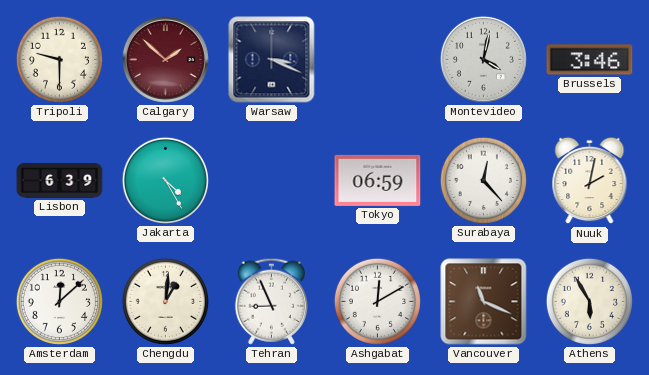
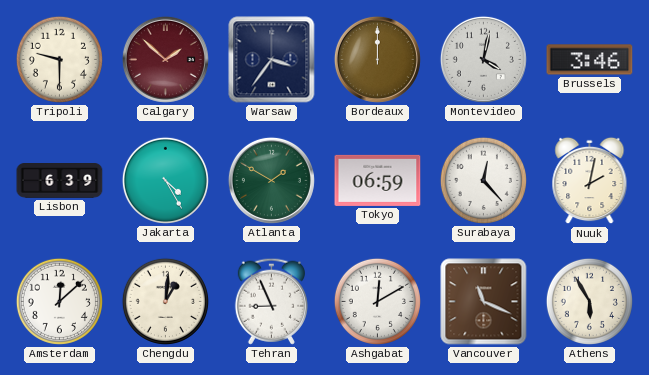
Warsaw: 3:19 -> 3:36 (272, 60)
Bordeaux: none -> 12:00 (377, 59)
Atlanta: none -> 1:50 (271, 180)
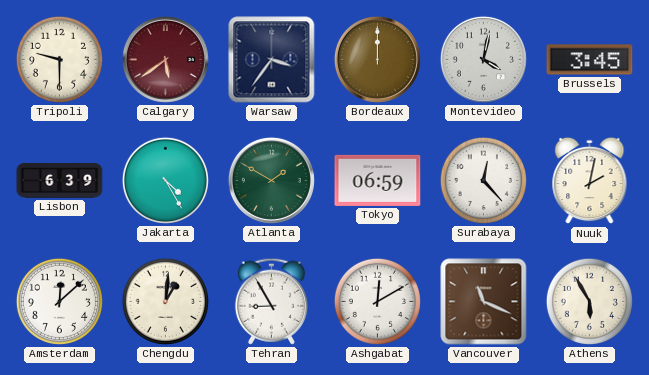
Calgary: 1:52 -> 5:39 (165, 59)
Brussels: 3:46 -> 3:45 (590, 60)
Tehran: 8:56 -> 8:55 (271, 301)
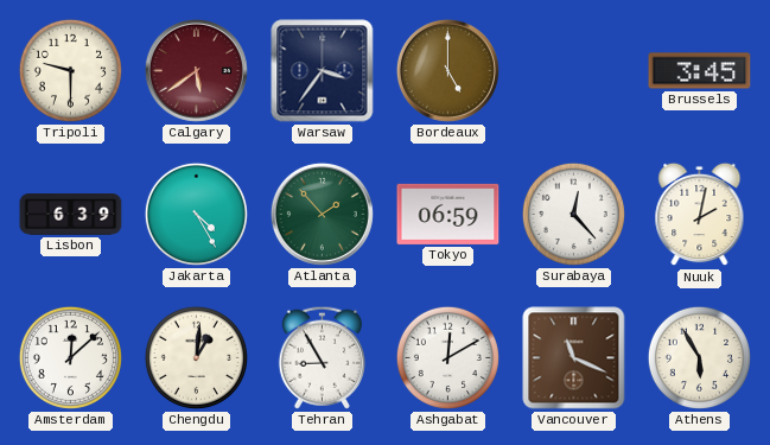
Bordeaux: 12:00 -> 5:00 (447, 70)
Montevideo: 4:02 -> none (483, 59)
Atlanta: 1:50 -> 1:53 (322, 214)
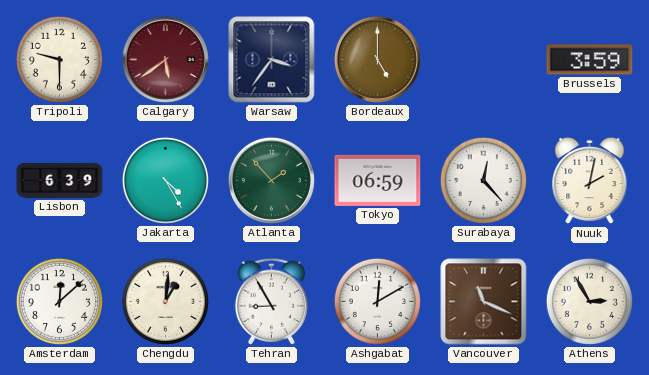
Brussels: 3:45 -> 3:59 (590, 60)
Athens: 5:55 -> 2:55 (589, 301)
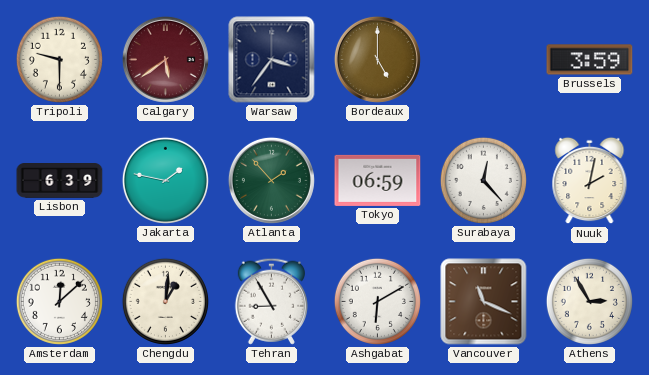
Jakarta: 4:25 -> 1:47 (165, 180)
Ashgabat: 12:10 -> 6:10 (377, 301)
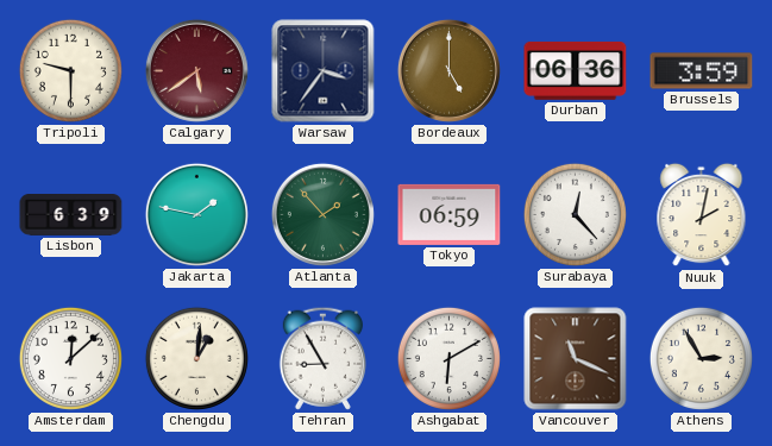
Durban: none -> 06:36 (576, 71)
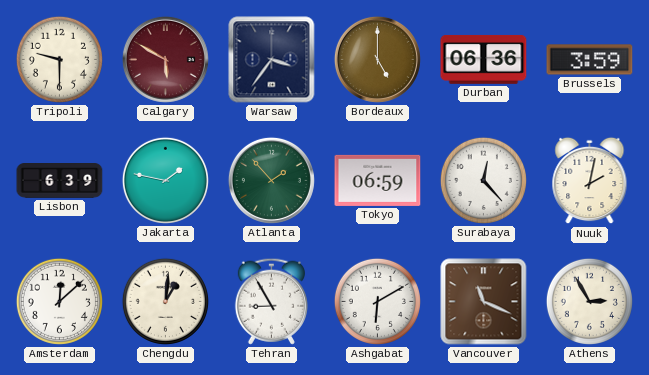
Calgary: 5:39 -> 5:50 (165, 59)
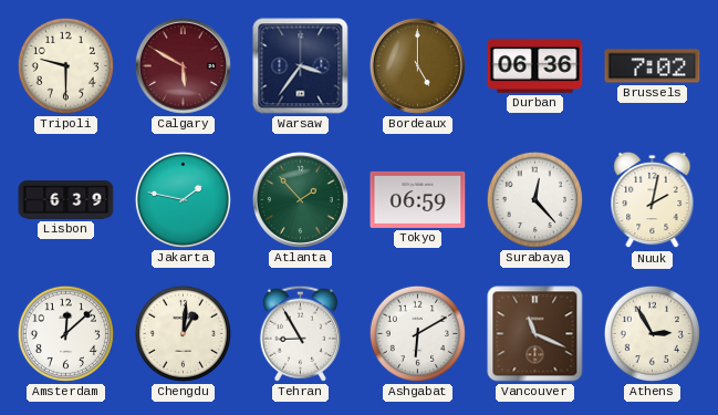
Brussels: 3:59 -> 7:02 (653, 66)
